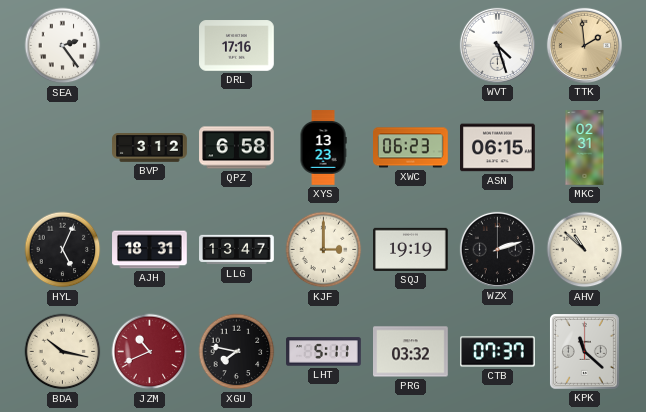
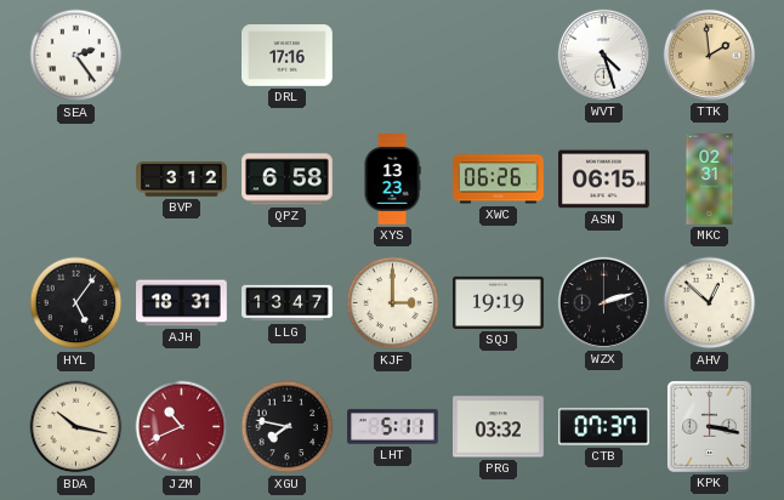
XWC: 06:23 -> 06:26 (499, 180)
HYL: 5:04 -> 5:06 (76, 303)
AHV: 10:52 -> 12:52 (710, 303)
KPK: 11:22 -> 3:17 (710, 427)
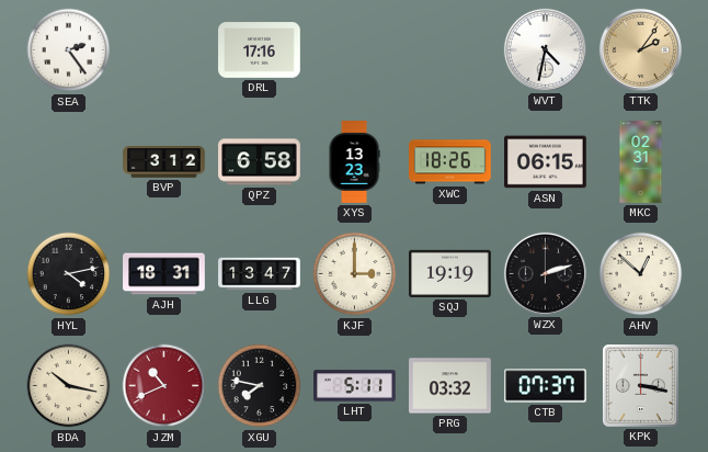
WVT: 4:27 -> 4:32 (545, 49)
TTK: 1:59 -> 2:06 (640, 49)
XWC: 06:26 -> 18:26 (450, 162)
HYL: 5:06 -> 4:13 (69, 274)
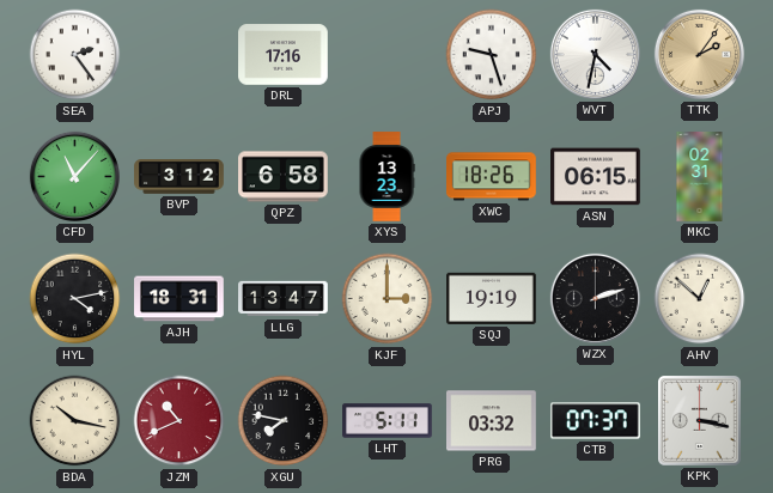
APJ: none -> 9:27 (492, 55)
CFD: none -> 11:07 (74, 176)
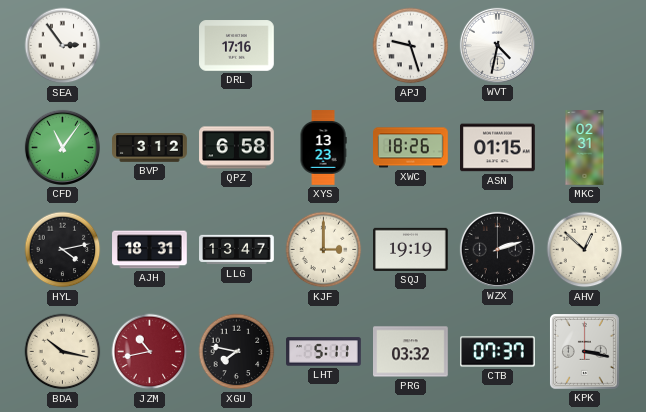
SEA: 2:24 -> 2:54 (63, 46)
TTK: 2:06 -> none (699, 54)
CFD: 11:07 -> 11:06 (62, 147)
ASN: 06:15 -> 01:15 (498, 148)
JZM: 10:41 -> 10:43 (150, 352)
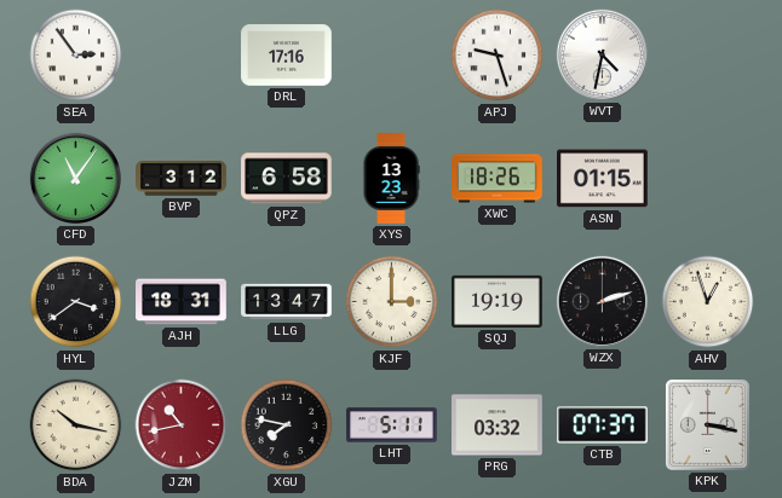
MKC: 02:31 -> none (585, 148)
HYL: 4:13 -> 3:39 (76, 302)
AHV: 12:52 -> 12:57 (708, 302)
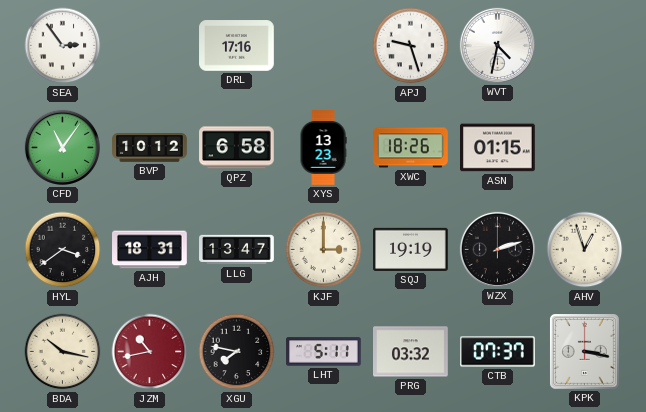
BVP: 3:12 -> 10:12 (150, 148)
